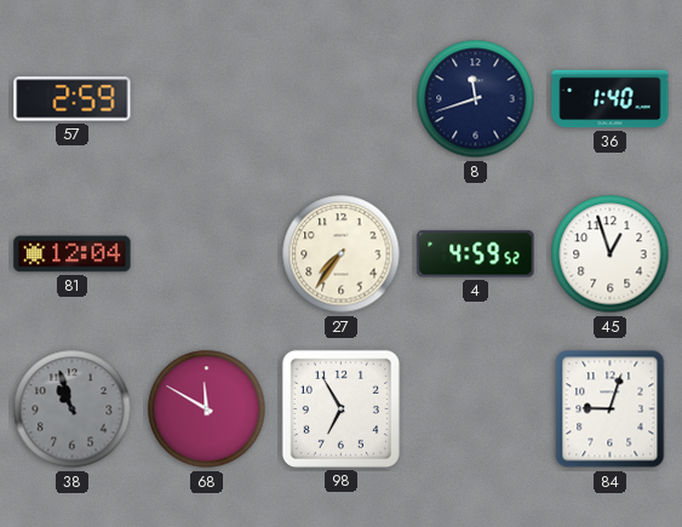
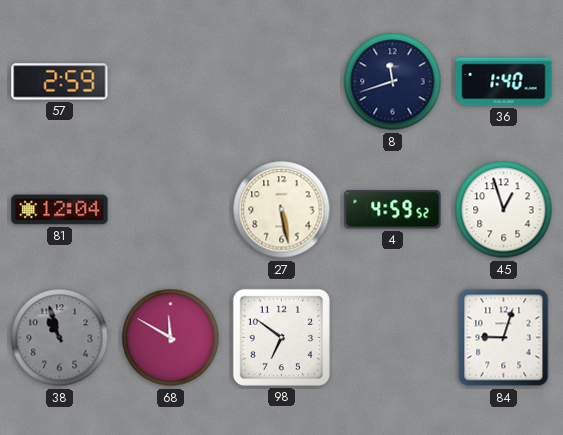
27: 7:36 -> 5:28 (282, 210)
98: 6:55 -> 6:51 (281, 337)
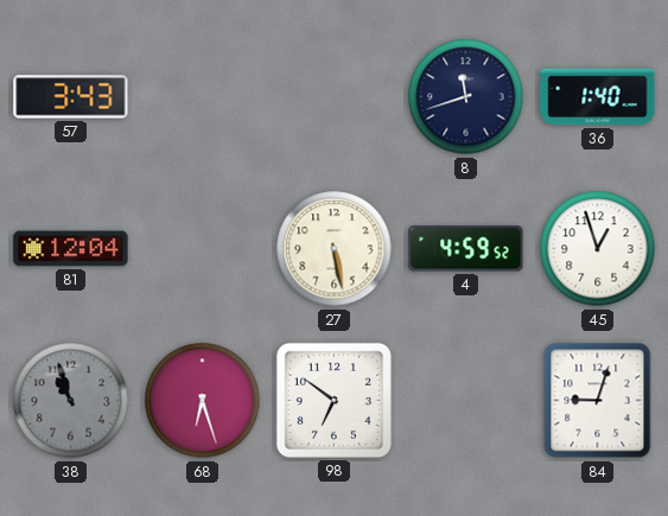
57: 2:59 -> 3:43 (71, 97)
68: 11:50 -> 6:27 (203, 401)
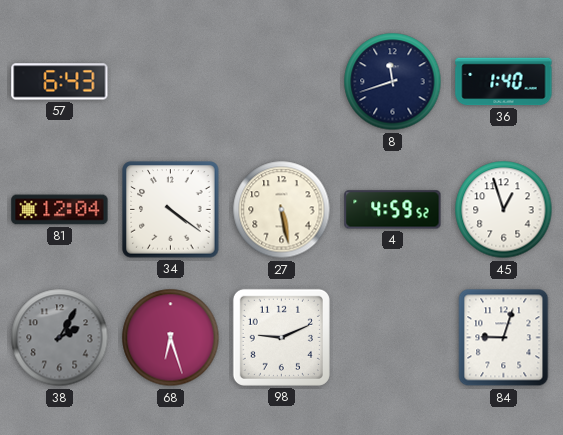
57: 3:43 -> 6:43 (60, 82)
34: none -> 4:21 (171, 210)
38: 10:57 -> 2:05 (60, 338)
98: 6:51 -> 9:11 (281, 337)
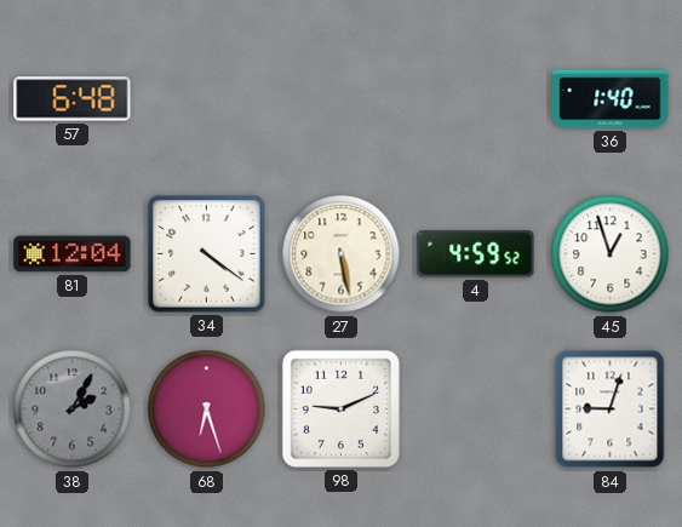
57: 6:43 -> 6:48 (73, 99)
8: 11:42 -> none (393, 82)
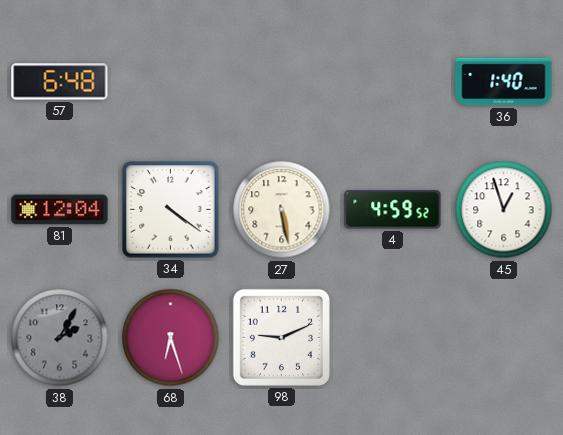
84: 9:03 -> none (611, 409)
